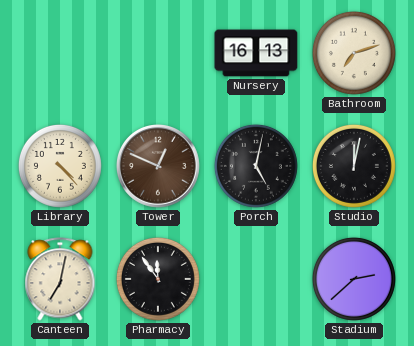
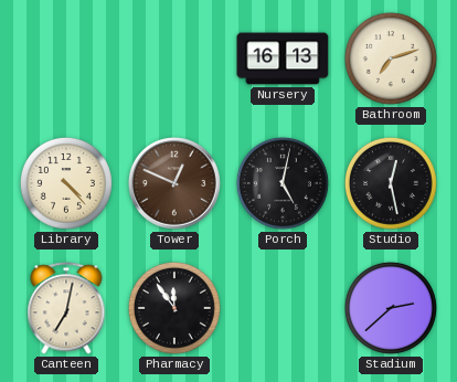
Studio: 12:02 -> 12:28 (391, 183)
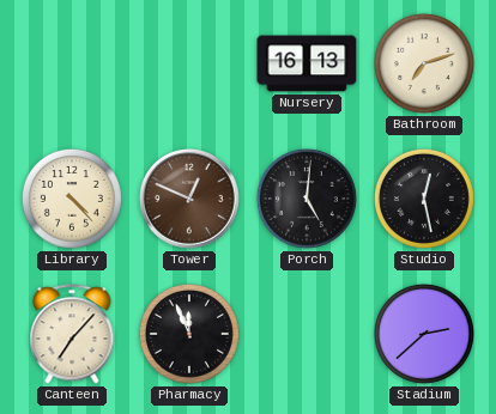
Porch: 5:02 -> 5:01 (307, 199)
Canteen: 7:02 -> 7:07 (72, 334)
Pharmacy: 11:54 -> 11:56 (189, 334)
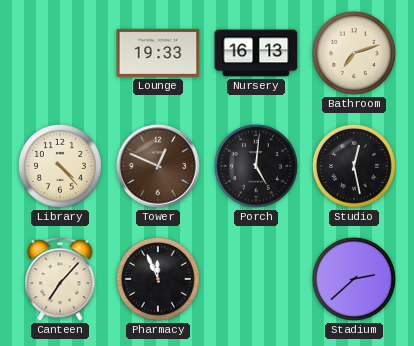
Lounge: none -> 19:33 (158, 53)
